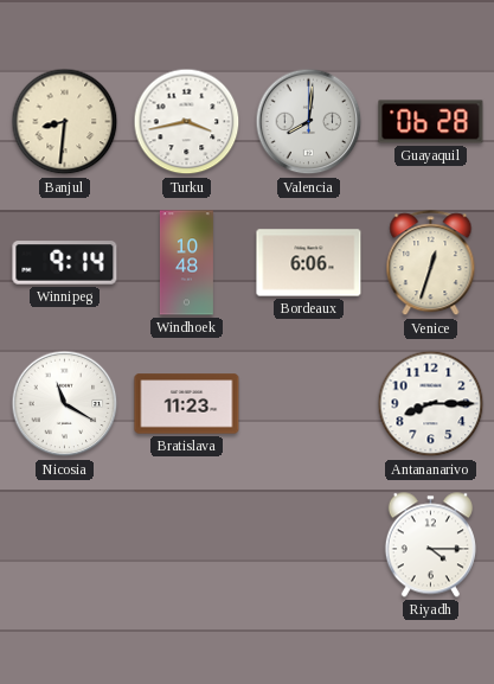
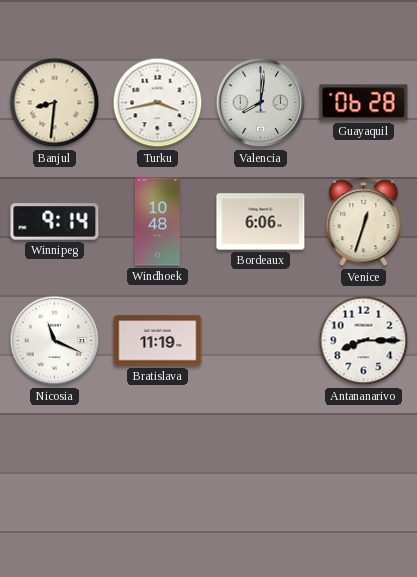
Nicosia: 11:20 -> 11:19 (55, 341)
Bratislava: 11:23 -> 11:19 (158, 341)
Riyadh: 4:15 -> none (430, 545)
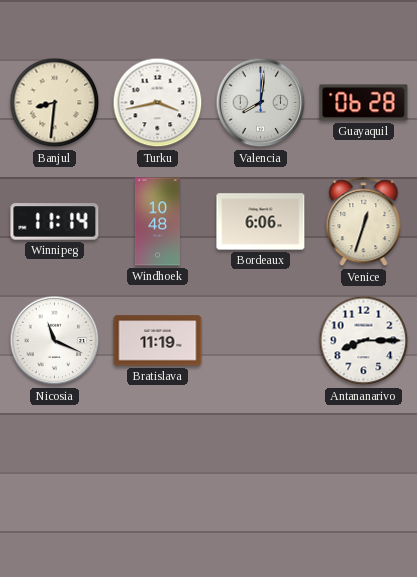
Winnipeg: 9:14 -> 11:14 (55, 222)
